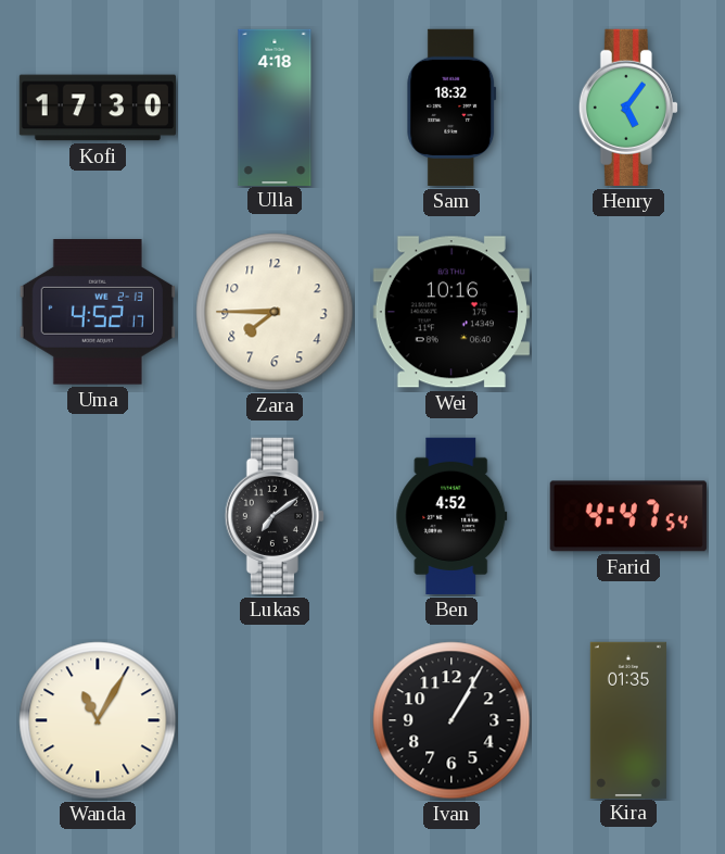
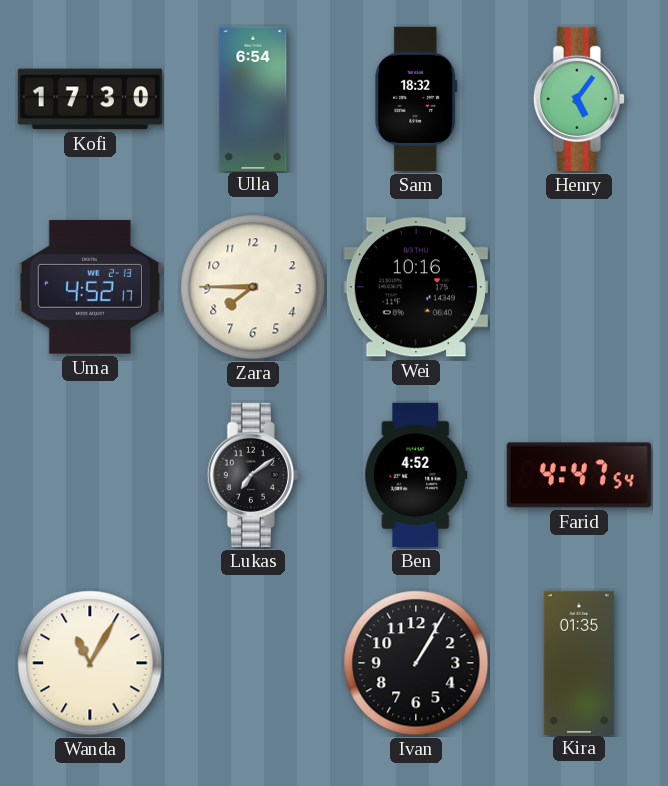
Ulla: 4:18 -> 6:54 (253, 98)
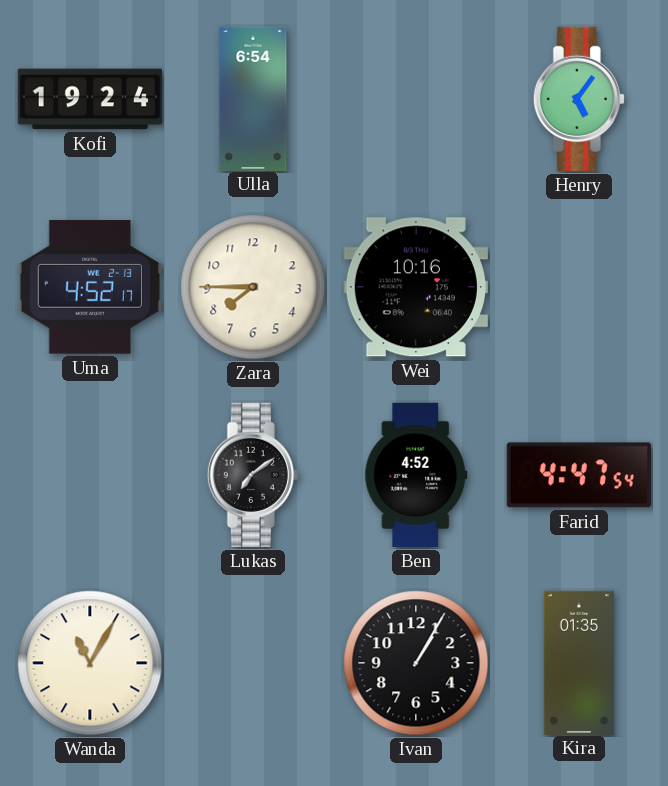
Kofi: 17:30 -> 19:24 (89, 99)
Sam: 18:32 -> none (416, 99)
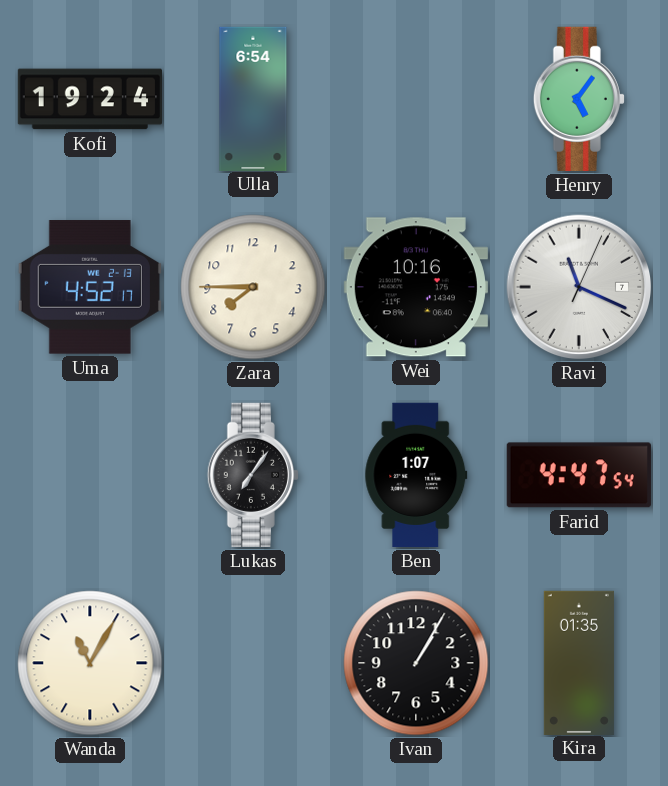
Ravi: none -> 11:19 (579, 287)
Lukas: 7:09 -> 7:06 (253, 475)
Ben: 4:52 -> 1:07 (416, 475)
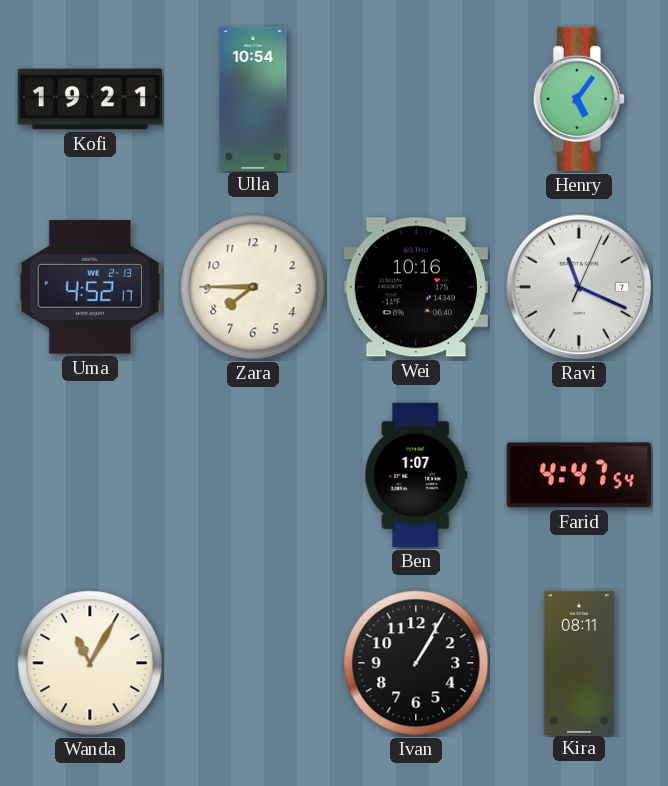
Kofi: 19:24 -> 19:21 (89, 99)
Ulla: 6:54 -> 10:54 (253, 98)
Lukas: 7:06 -> none (253, 475)
Kira: 01:35 -> 08:11 (579, 662)
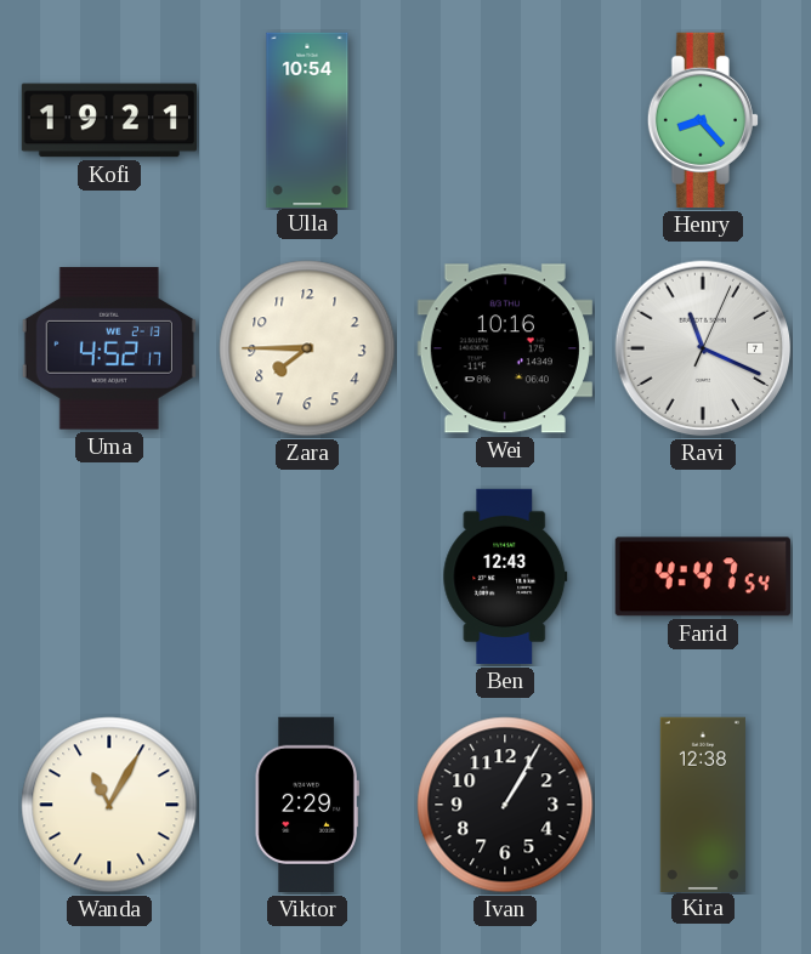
Henry: 5:06 -> 8:23 (703, 120)
Ben: 1:07 -> 12:43 (505, 577)
Viktor: none -> 2:29 (307, 805)
Kira: 08:11 -> 12:38 (703, 803)
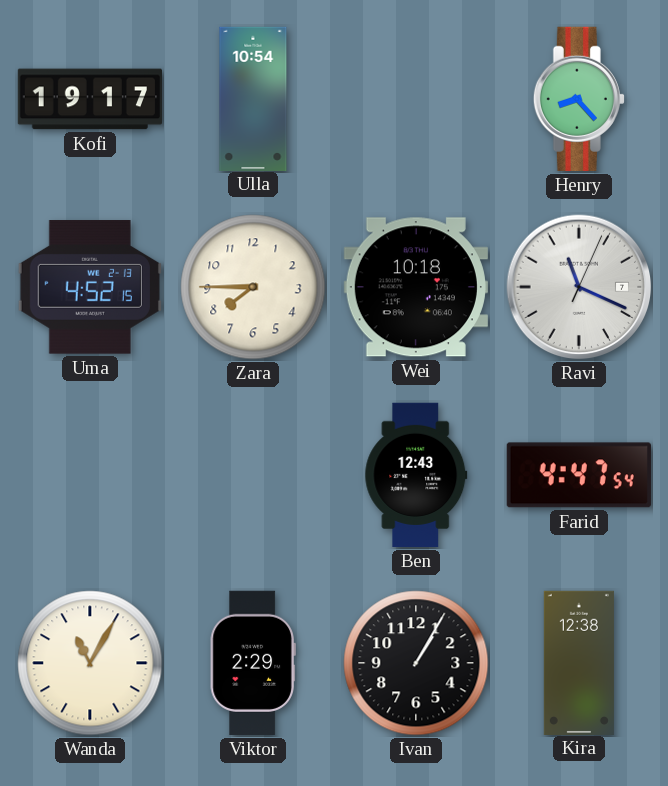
Kofi: 19:21 -> 19:17 (89, 99)
Uma: 4:52:17 -> 4:52:15 (90, 287)
Wei: 10:16 -> 10:18 (416, 287)
